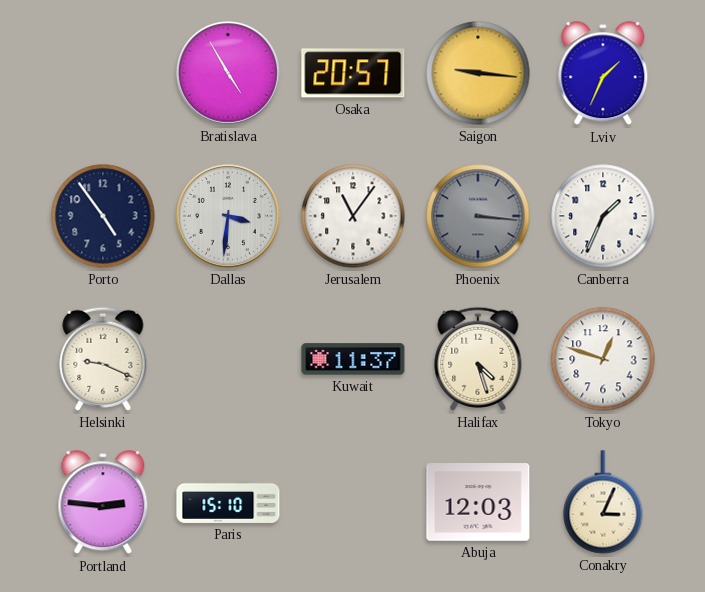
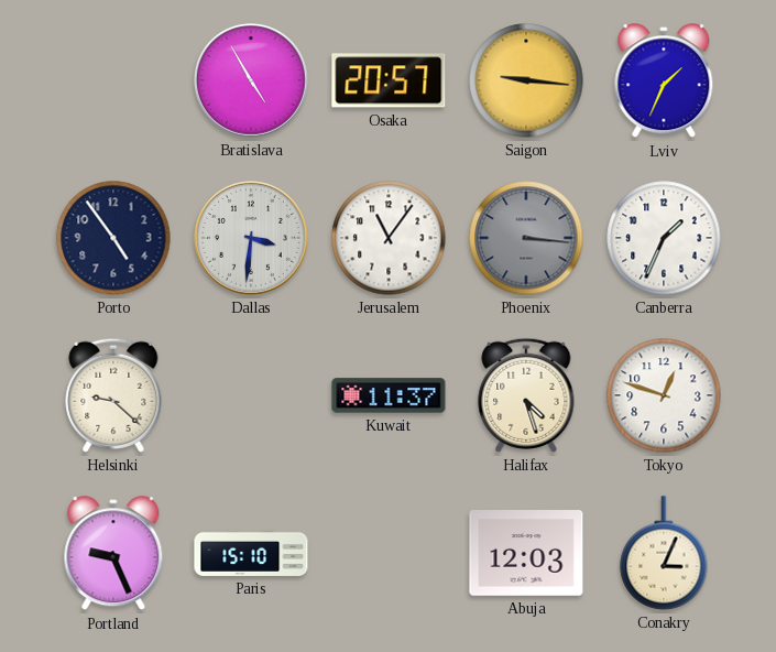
Helsinki: 9:19 -> 9:22 (113, 395)
Portland: 2:46 -> 9:26 (113, 554)
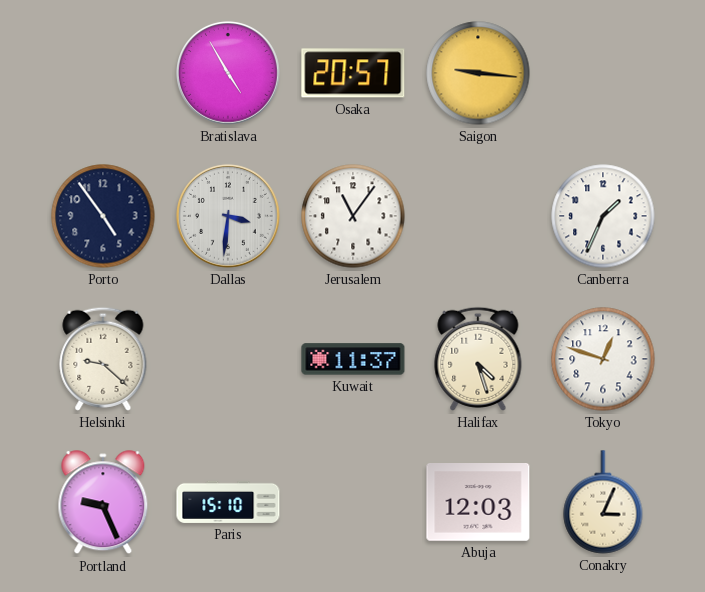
Lviv: 1:34 -> none (664, 81)
Phoenix: 3:16 -> none (526, 238)
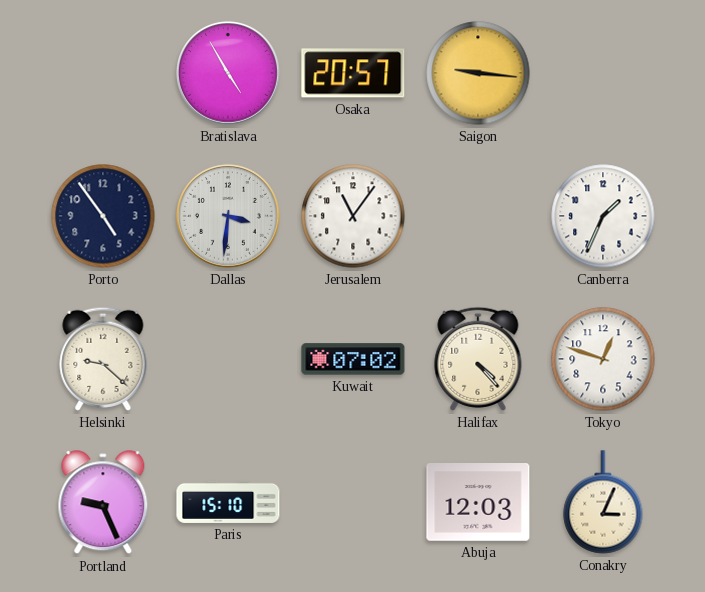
Kuwait: 11:37 -> 07:02 (353, 359)
Halifax: 4:27 -> 4:23 (478, 359)
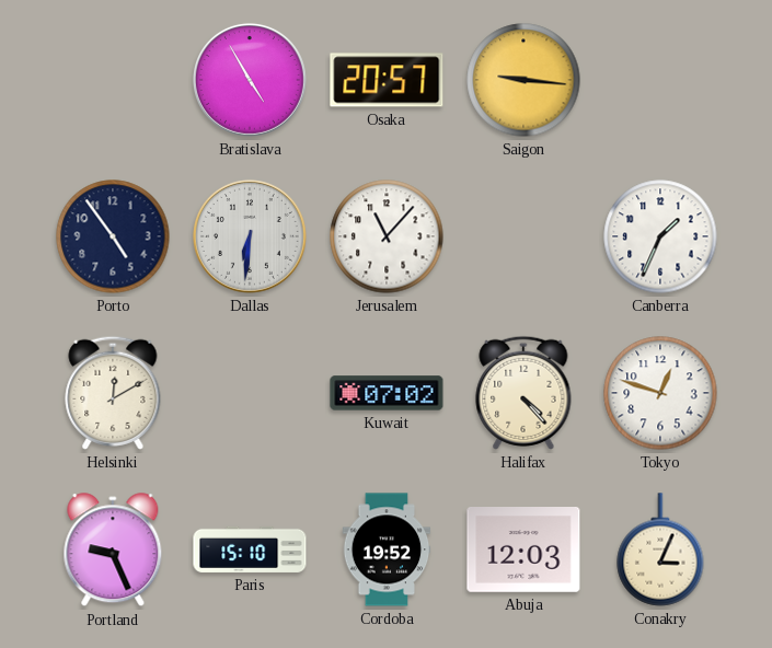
Dallas: 3:31 -> 6:31 (250, 236)
Jerusalem: 11:06 -> 11:07 (387, 236)
Helsinki: 9:22 -> 12:10 (113, 393)
Cordoba: none -> 19:52 (387, 549)
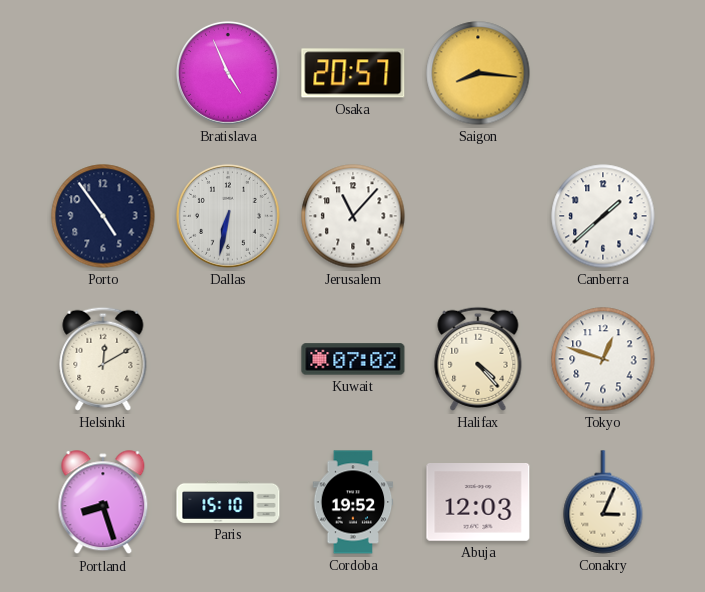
Bratislava: 4:55 -> 4:56 (228, 73)
Saigon: 9:16 -> 8:16 (478, 73)
Dallas: 6:31 -> 6:32 (228, 216)
Canberra: 1:34 -> 1:38 (603, 216)
Portland: 9:26 -> 8:27 (103, 503)
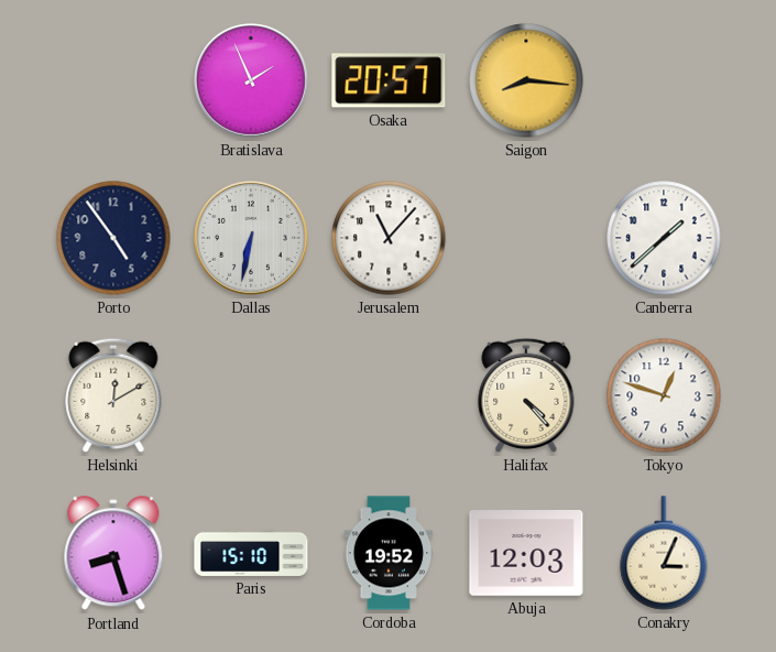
Bratislava: 4:56 -> 1:56 (251, 80)
Kuwait: 07:02 -> none (353, 359)
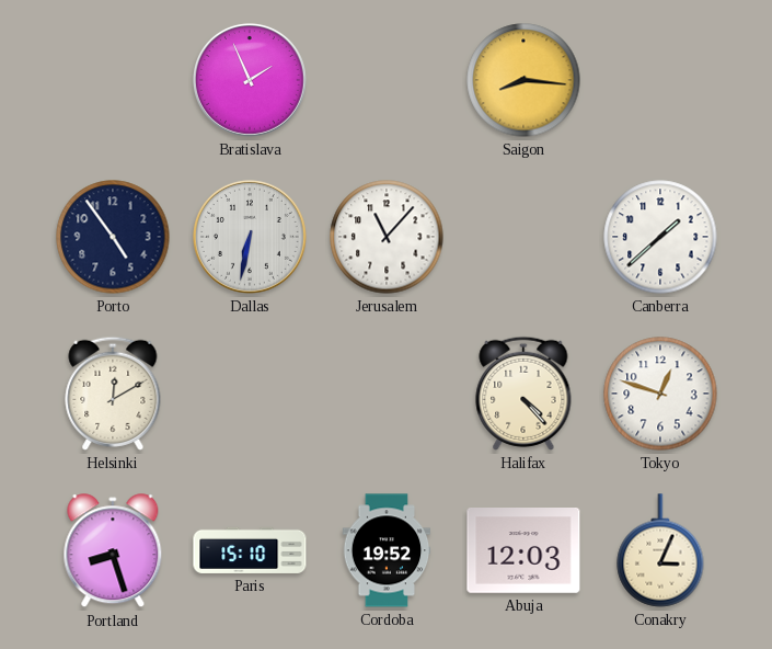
Osaka: 20:57 -> none (389, 80)
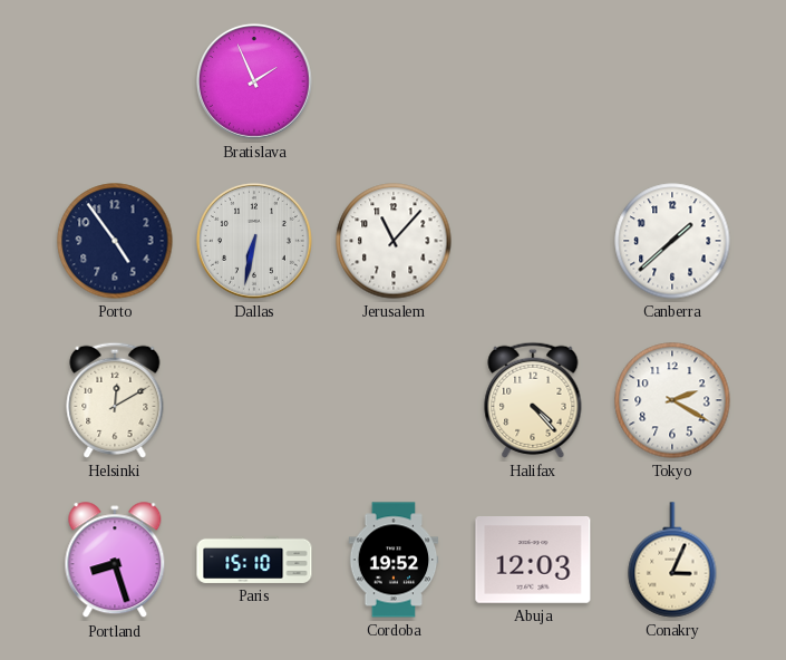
Saigon: 8:16 -> none (523, 80)
Tokyo: 12:48 -> 2:20 (672, 400)
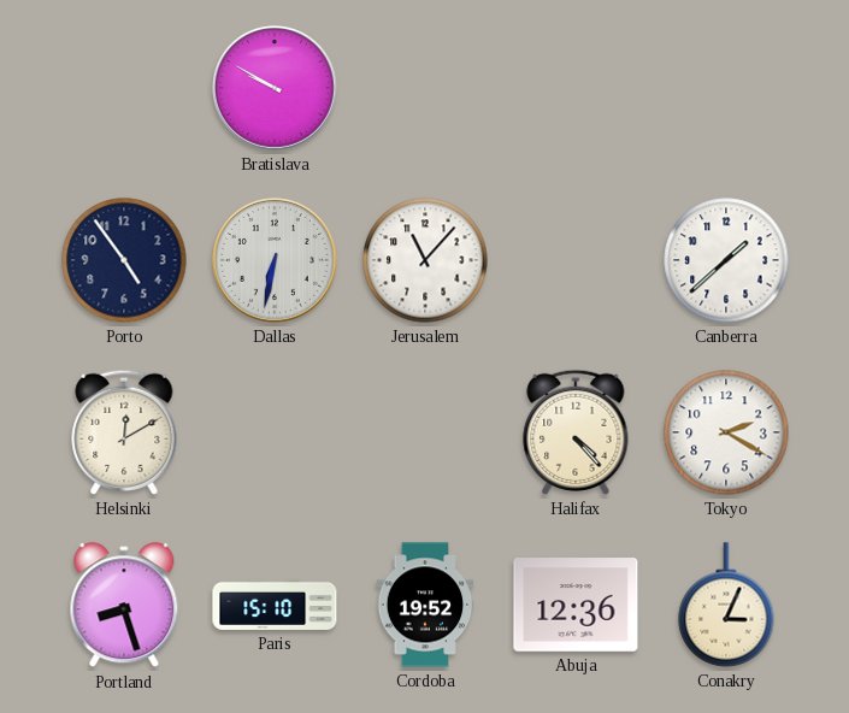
Bratislava: 1:56 -> 9:50 (275, 88)
Abuja: 12:03 -> 12:36 (576, 606)
